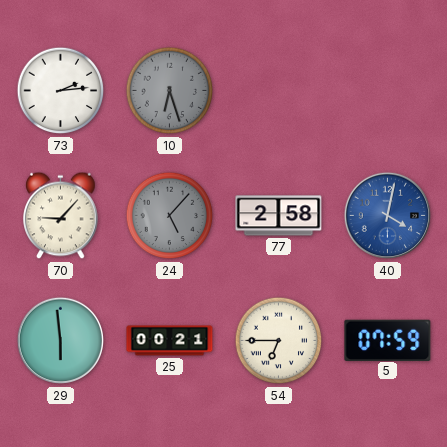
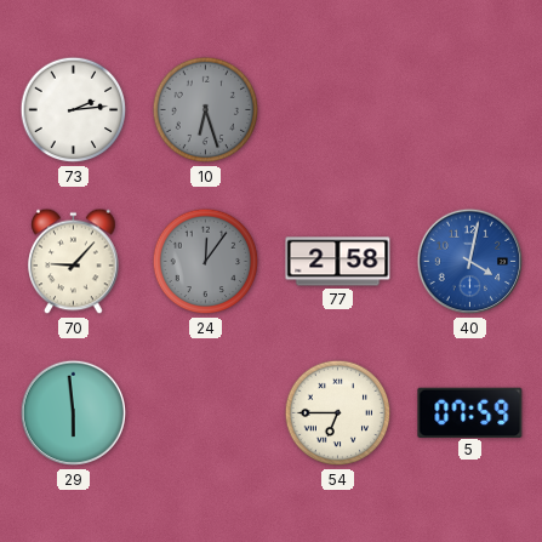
24: 5:07 -> 12:06 (206, 262)
25: 00:21 -> none (170, 341)
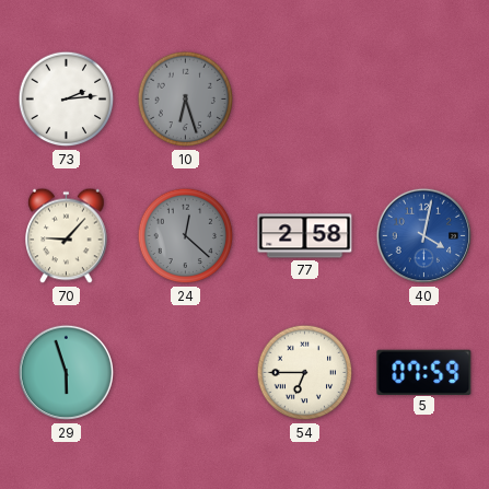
24: 12:06 -> 12:22 (186, 236)
29: 5:59 -> 5:57 (67, 373)
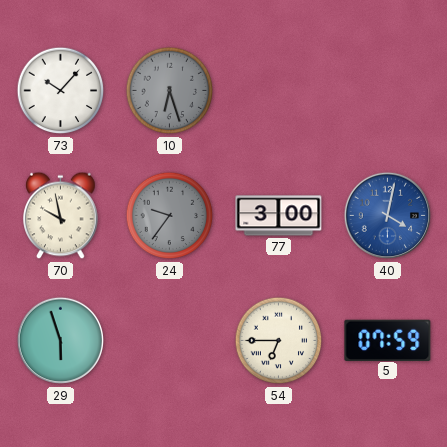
73: 2:14 -> 10:07 (61, 91)
70: 9:07 -> 9:58 (61, 216)
24: 12:22 -> 9:36 (170, 216)
77: 2:58 -> 3:00 (279, 216)
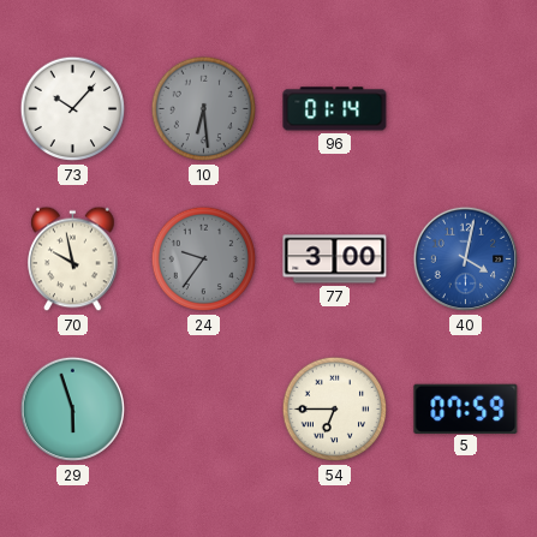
10: 6:27 -> 6:29 (204, 109)
96: none -> 01:14 (335, 109)
